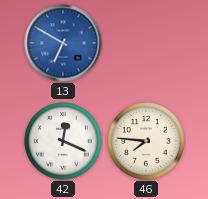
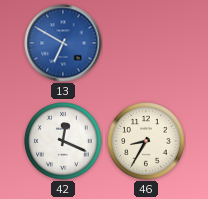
46: 7:46 -> 8:35 (146, 141)
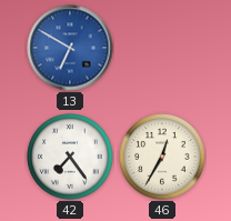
42: 12:19 -> 7:24 (70, 157)
46: 8:35 -> 12:35 (162, 157)
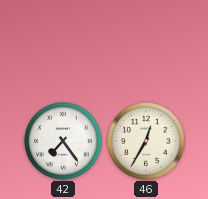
13: 6:50 -> none (70, 48)
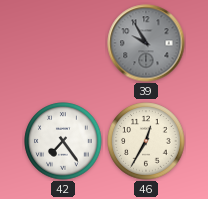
39: none -> 9:55 (146, 43)
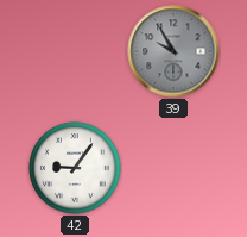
42: 7:24 -> 9:06 (75, 168)
46: 12:35 -> none (146, 141)
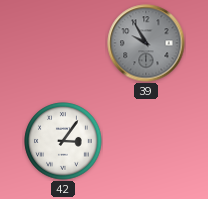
42: 9:06 -> 3:06 (63, 141)
